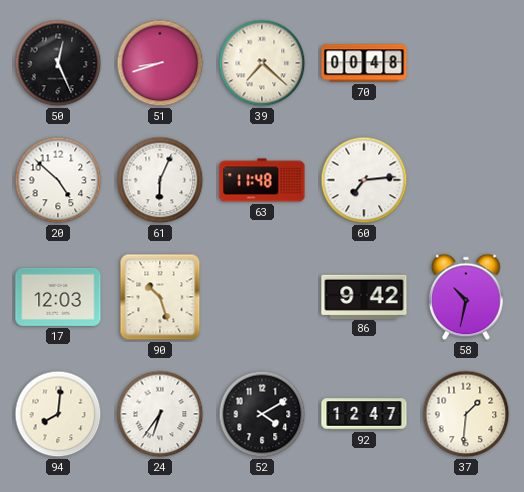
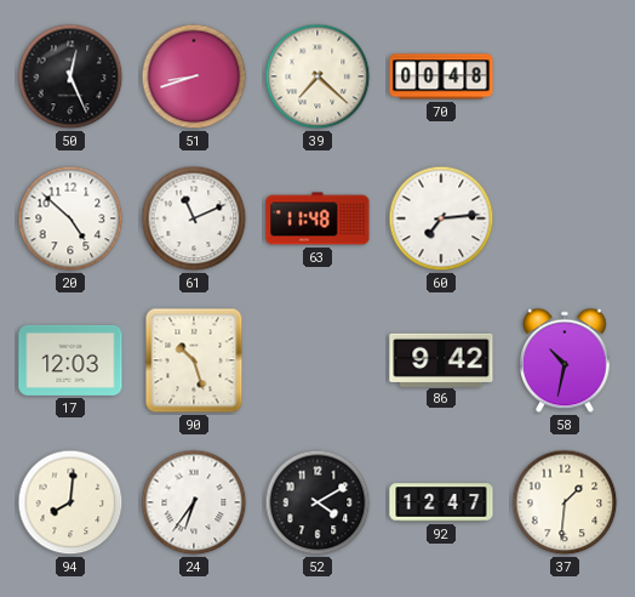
61: 6:04 -> 11:11 (194, 218)
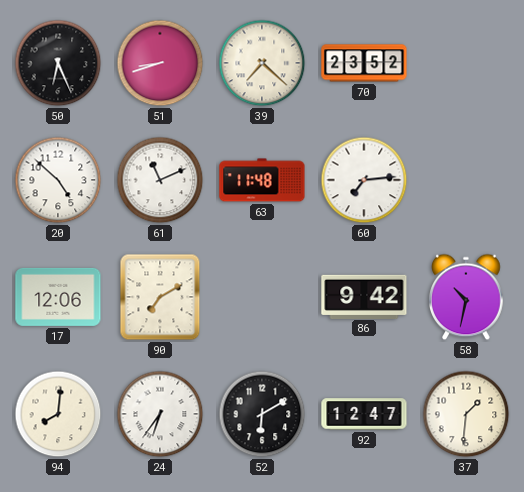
50: 12:26 -> 6:26 (58, 63)
70: 00:48 -> 23:52 (364, 63)
17: 12:03 -> 12:06 (58, 297)
90: 10:27 -> 7:10 (160, 297)
52: 4:10 -> 6:10 (262, 414)
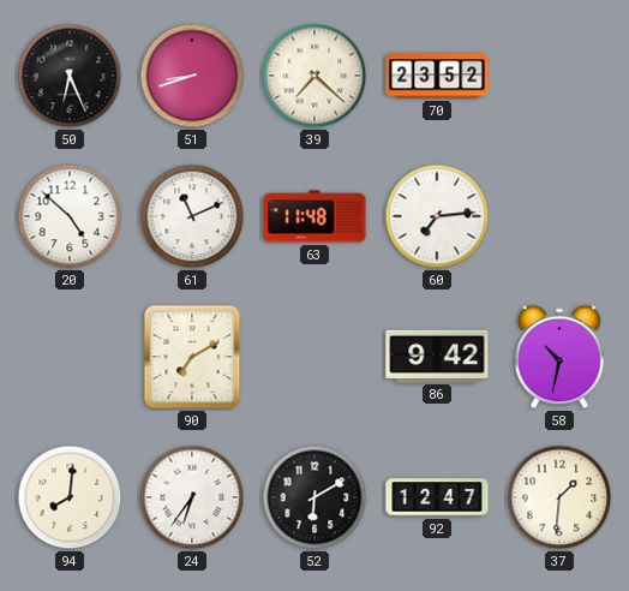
17: 12:06 -> none (58, 297)
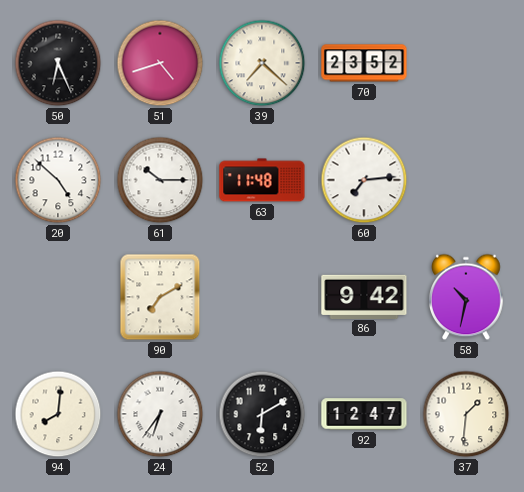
51: 8:42 -> 4:42 (160, 63)
61: 11:11 -> 10:15 (160, 180)
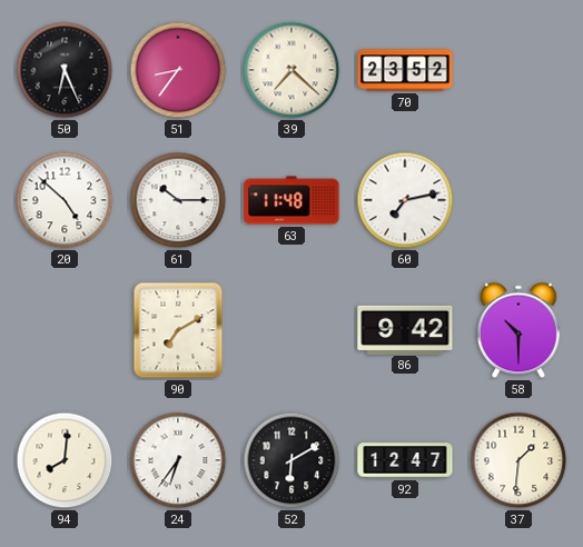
51: 4:42 -> 8:36 (178, 70)
60: 7:14 -> 7:13 (405, 200)
58: 10:32 -> 10:30 (520, 330)
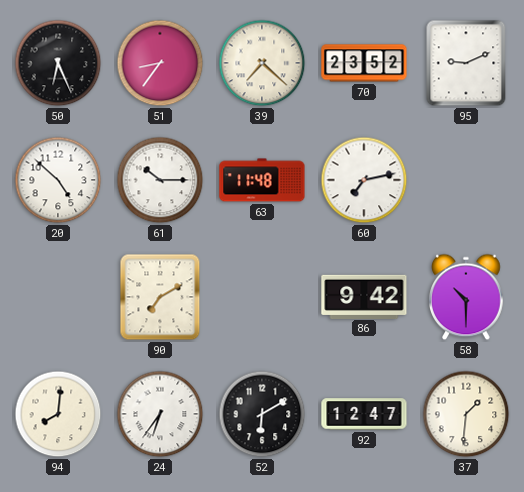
95: none -> 9:11 (466, 63)
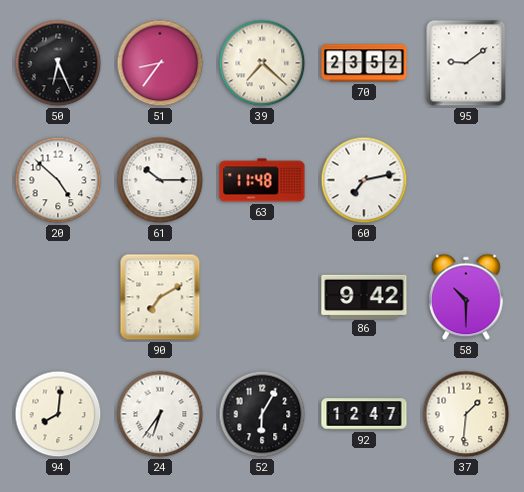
95: 9:11 -> 9:09 (466, 63)
52: 6:10 -> 6:05 (262, 414)
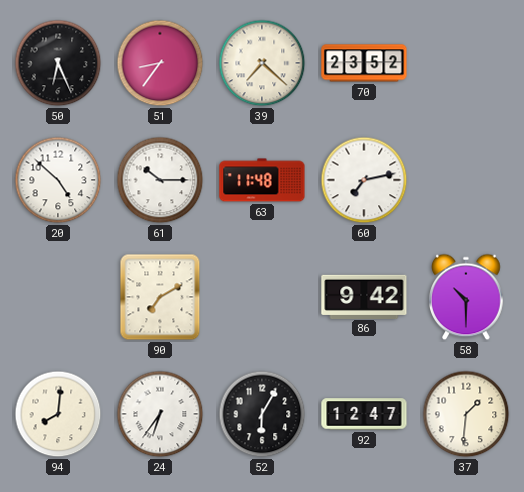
95: 9:09 -> none (466, 63)
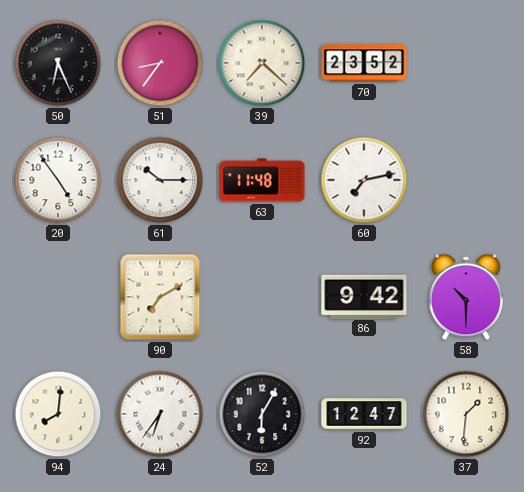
20: 4:52 -> 4:54 (58, 180)
